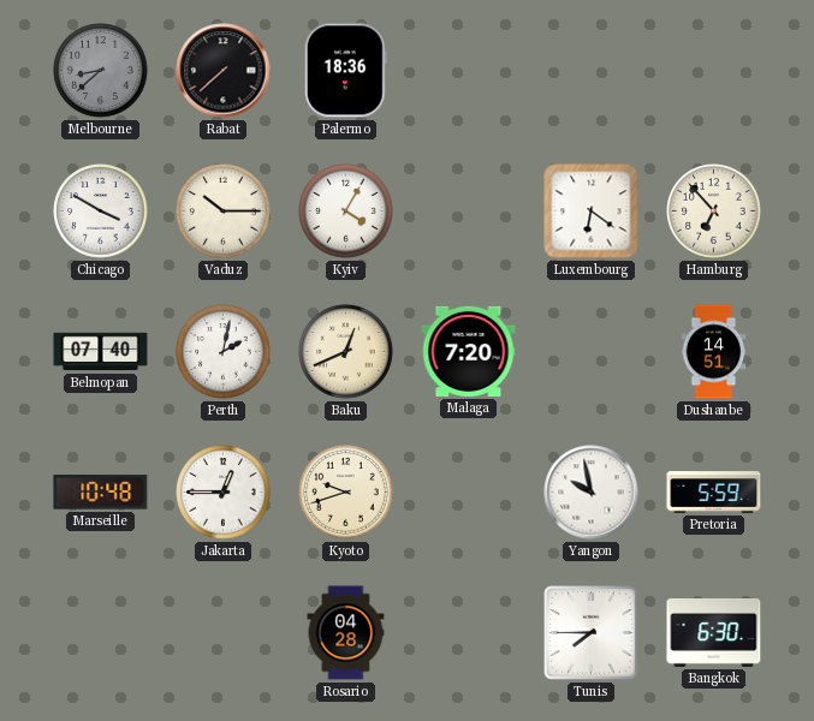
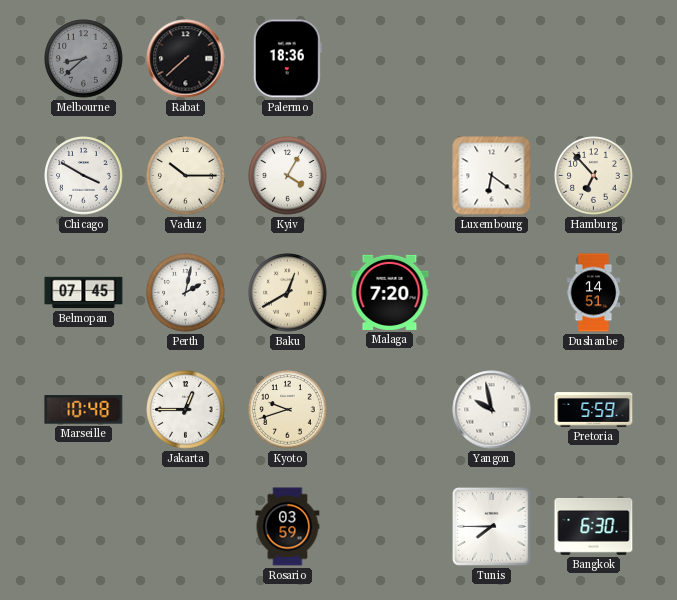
Belmopan: 07:40 -> 07:45 (84, 293)
Baku: 12:41 -> 12:40 (288, 293)
Rosario: 04:28 -> 03:59 (288, 527)
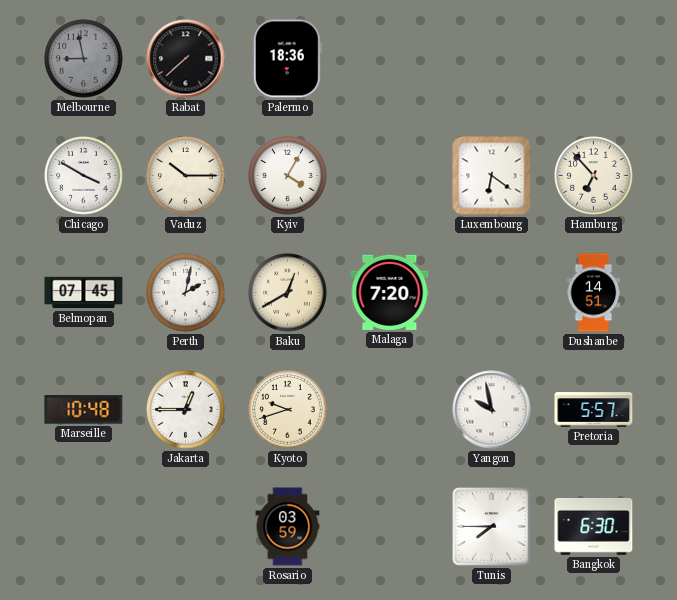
Melbourne: 8:38 -> 8:58 (84, 59)
Pretoria: 5:59 -> 5:57 (594, 410)
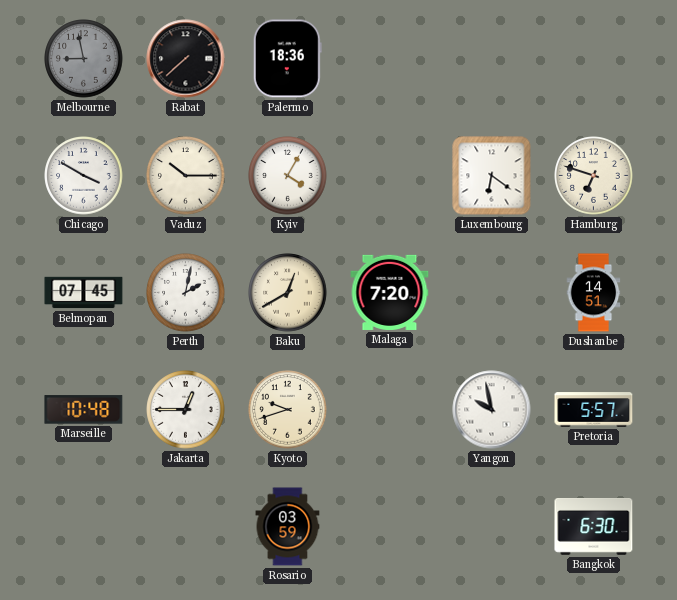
Hamburg: 6:53 -> 6:48 (594, 176)
Tunis: 7:45 -> none (492, 527)
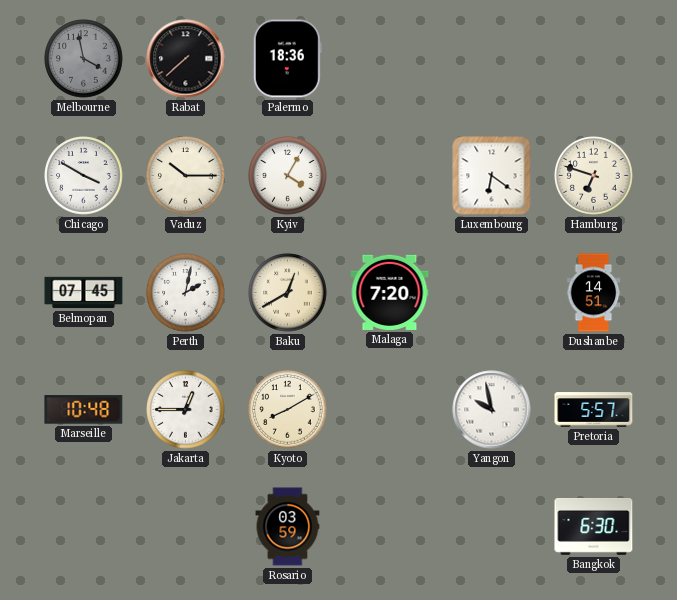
Melbourne: 8:58 -> 3:58 (84, 59)
Kyoto: 9:42 -> 8:10 (288, 410)
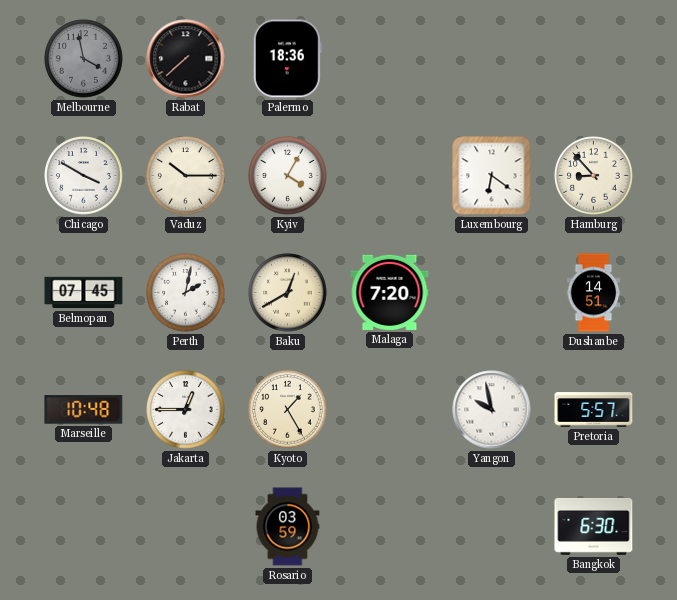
Hamburg: 6:48 -> 8:53 (594, 176)
Kyoto: 8:10 -> 1:25 (288, 410)
